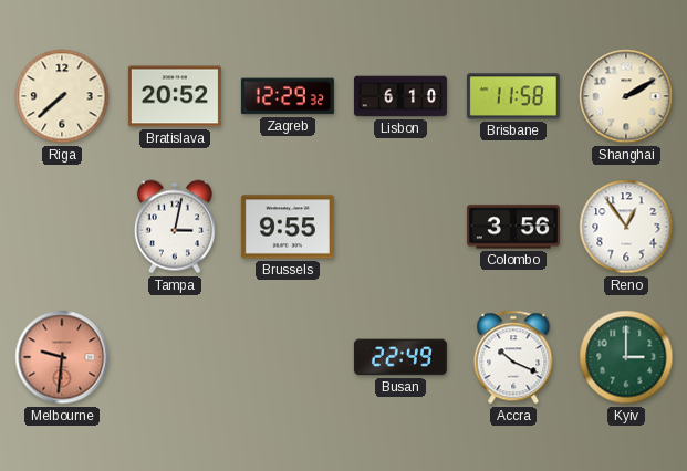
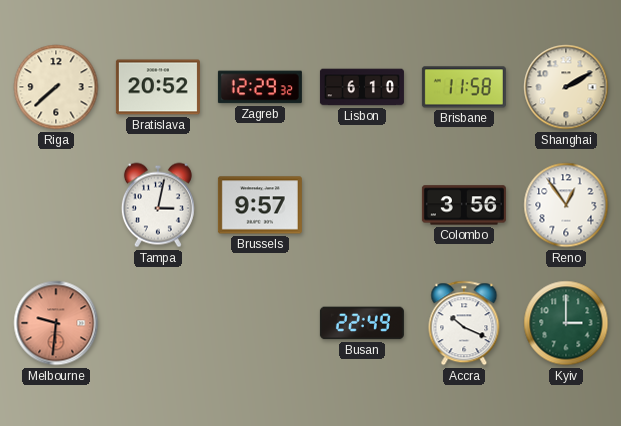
Brussels: 9:55 -> 9:57 (260, 205)
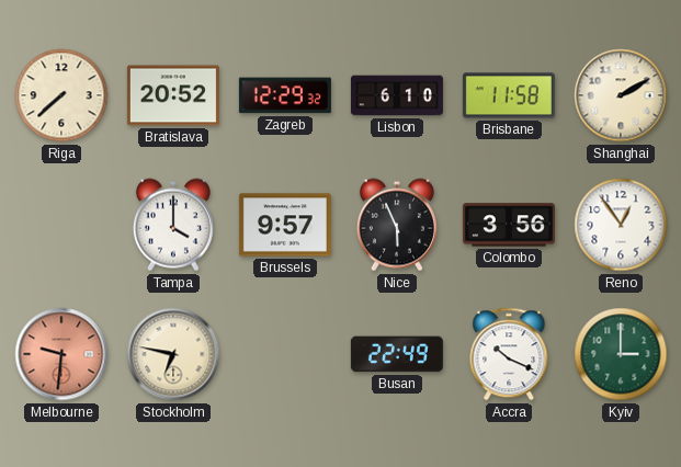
Tampa: 3:02 -> 4:00 (173, 225)
Nice: none -> 5:56 (397, 225)
Stockholm: none -> 6:47 (173, 354)
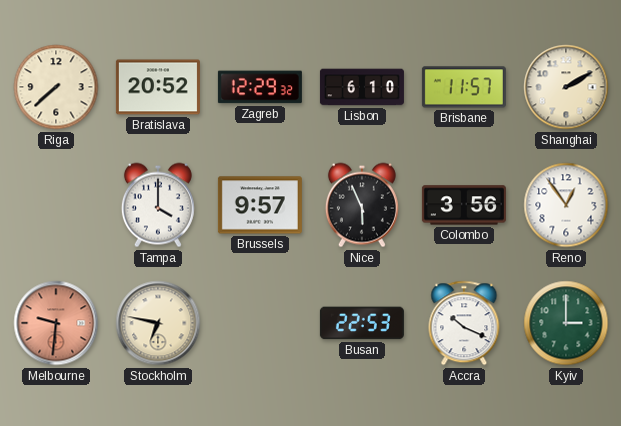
Brisbane: 11:58 -> 11:57 (464, 87)
Busan: 22:49 -> 22:53 (362, 323)
